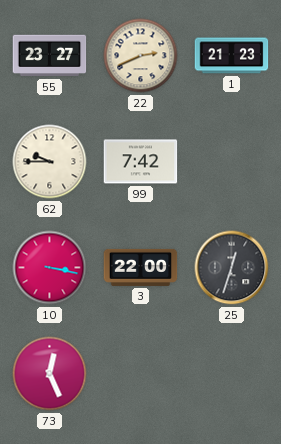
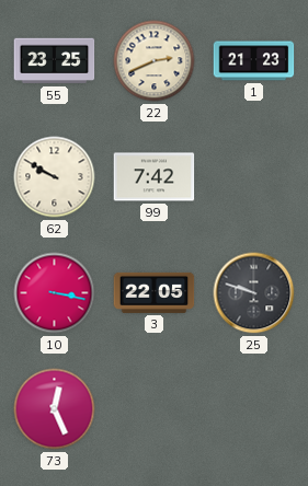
55: 23:27 -> 23:25 (55, 61)
62: 9:45 -> 9:50 (55, 177)
3: 22:00 -> 22:05 (155, 292)
25: 12:33 -> 9:48 (254, 293)
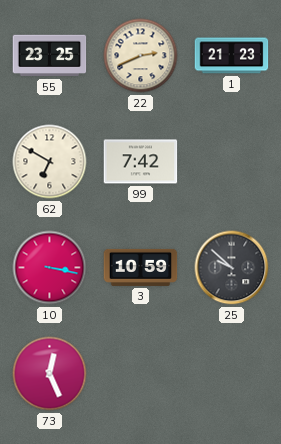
62: 9:50 -> 6:50 (50, 162)
3: 22:05 -> 10:59 (141, 267)
25: 9:48 -> 9:52 (232, 268)
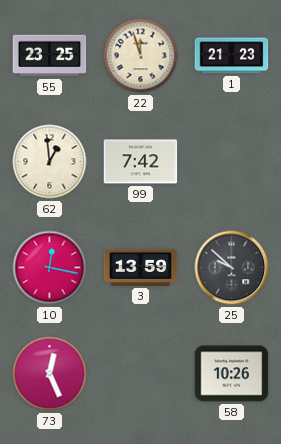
22: 2:41 -> 11:57 (141, 56)
62: 6:50 -> 12:59 (50, 162)
10: 3:17 -> 12:17 (50, 268)
3: 10:59 -> 13:59 (141, 267)
58: none -> 10:26 (232, 374)
